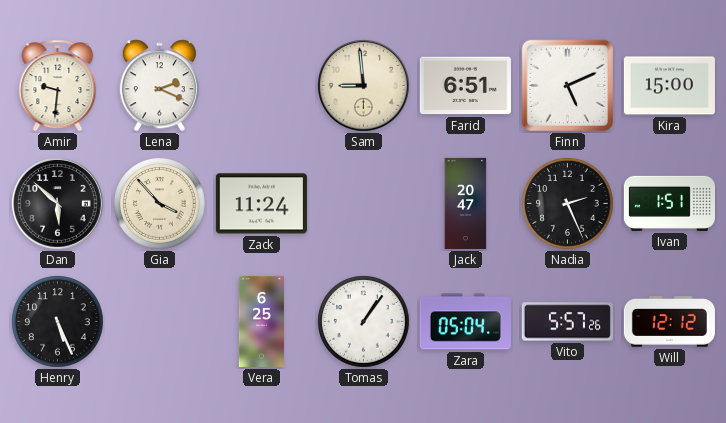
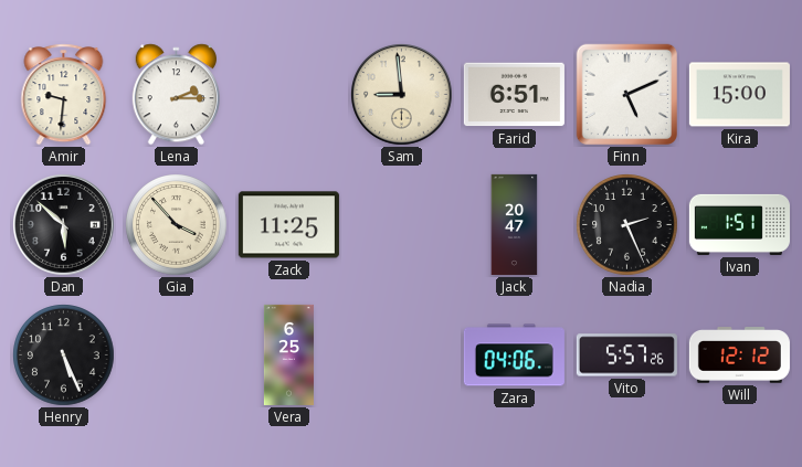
Lena: 2:19 -> 2:15 (176, 95)
Zack: 11:24 -> 11:25 (288, 225)
Tomas: 1:06 -> none (364, 322)
Zara: 05:04 -> 04:06 (514, 355)
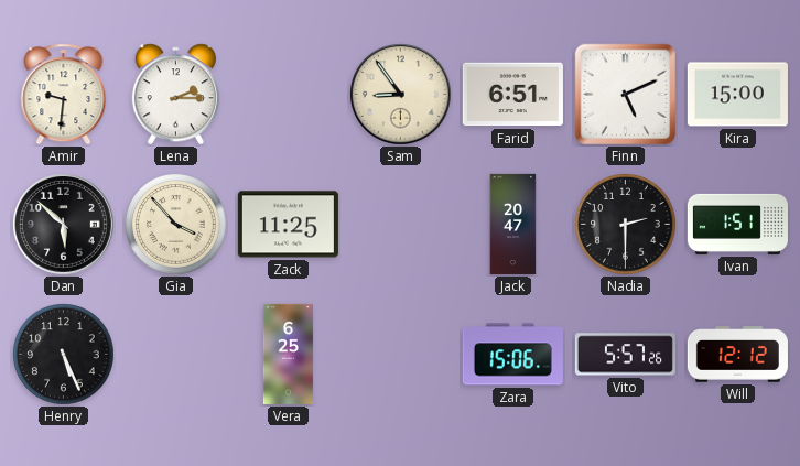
Sam: 8:59 -> 8:54 (401, 95)
Nadia: 2:26 -> 2:30 (626, 225)
Zara: 04:06 -> 15:06 (512, 355)
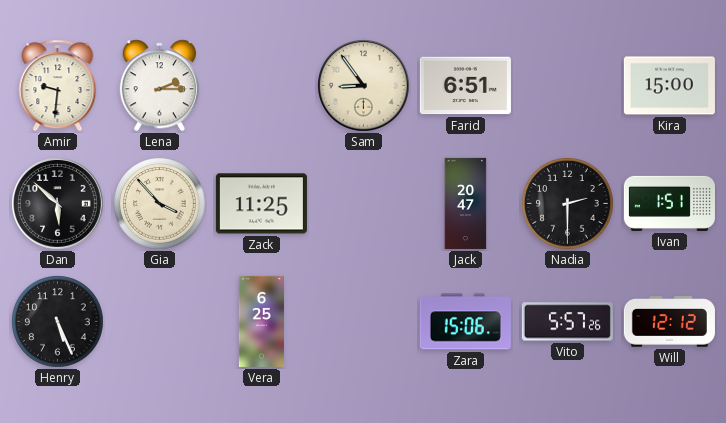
Finn: 5:11 -> none (626, 95)
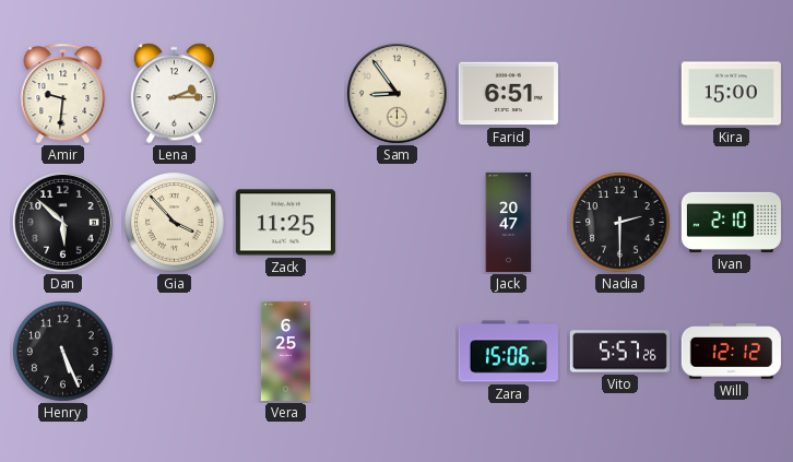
Ivan: 1:51 -> 2:10 (731, 222)
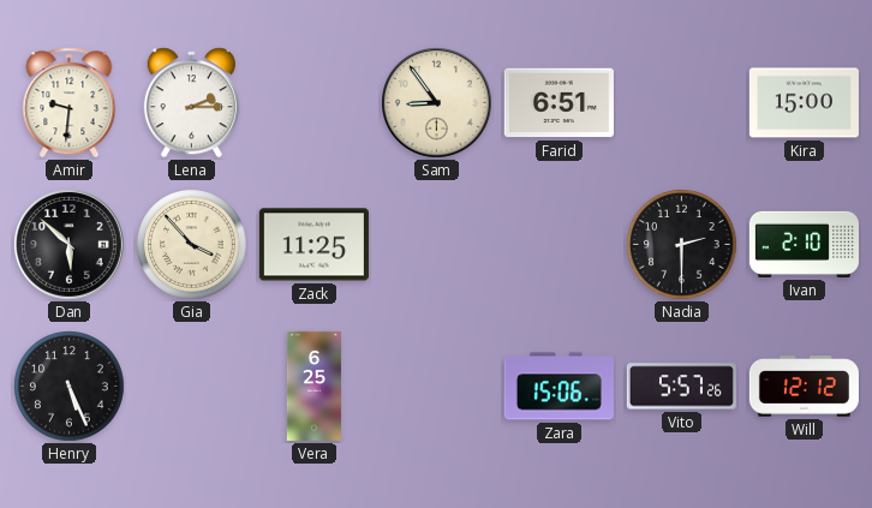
Jack: 20:47 -> none (509, 222)
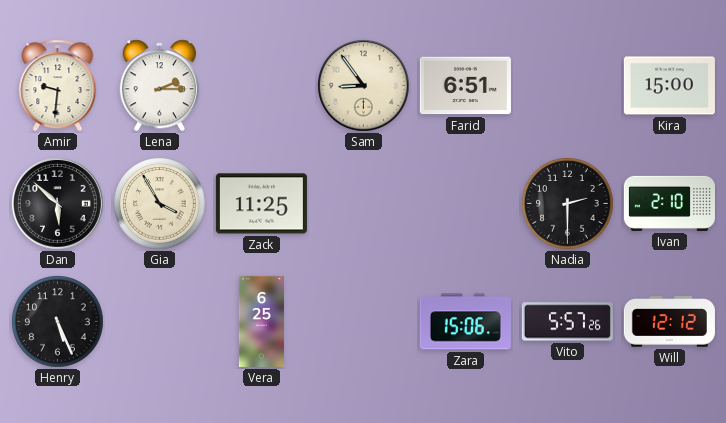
Gia: 3:53 -> 3:55 (160, 204)
